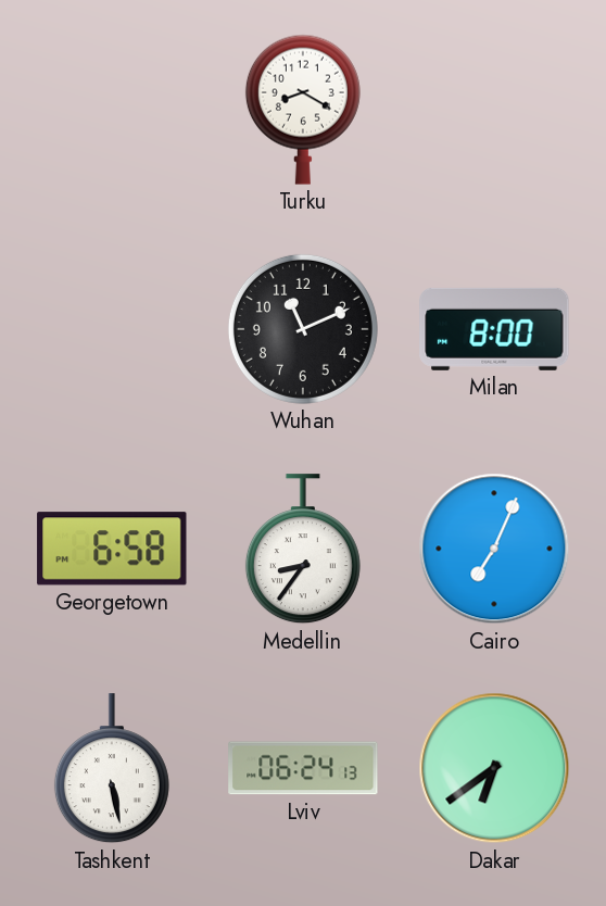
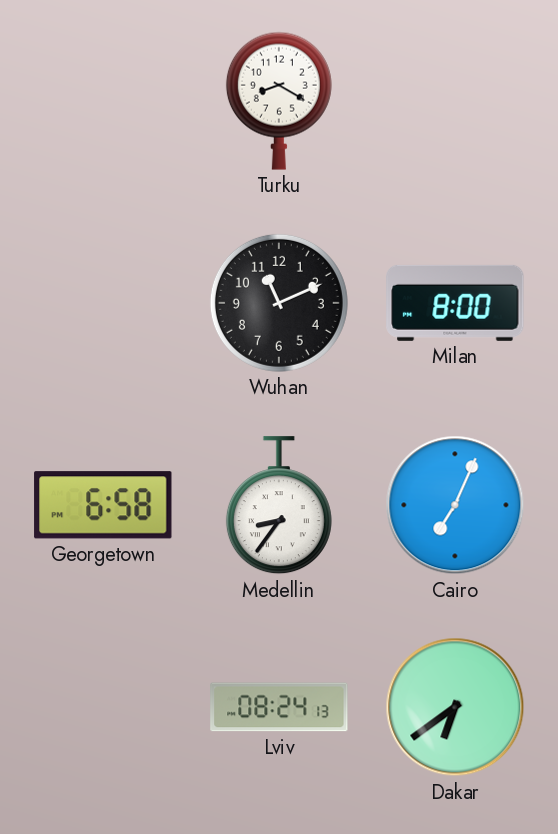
Tashkent: 5:28 -> none (112, 769)
Lviv: 06:24 -> 08:24 (279, 707)
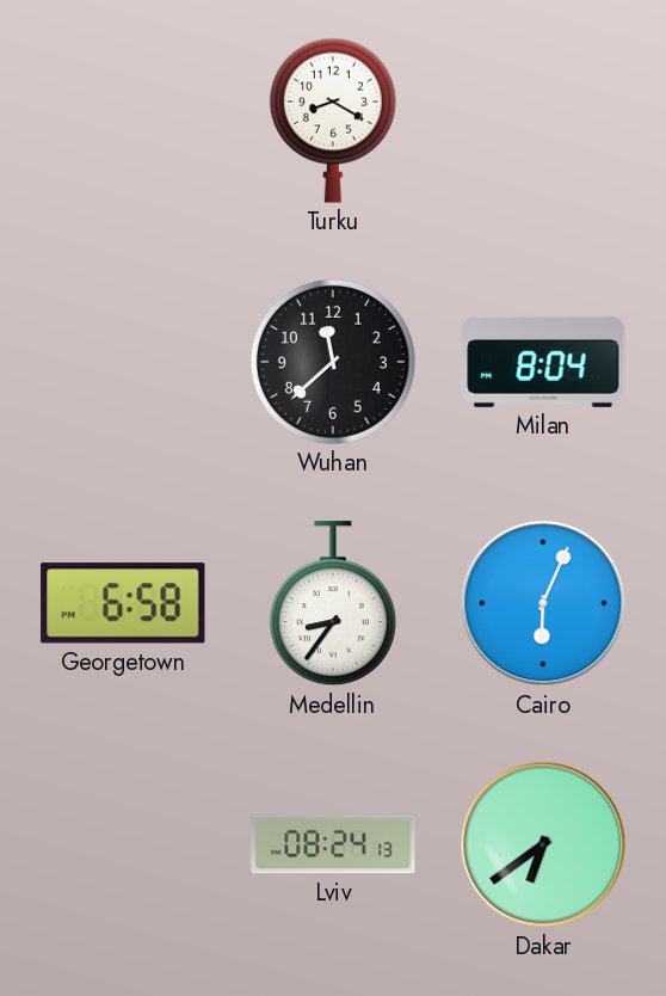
Wuhan: 11:11 -> 11:38 (333, 362)
Milan: 8:00 -> 8:04 (543, 362)
Cairo: 7:04 -> 6:04 (543, 603)
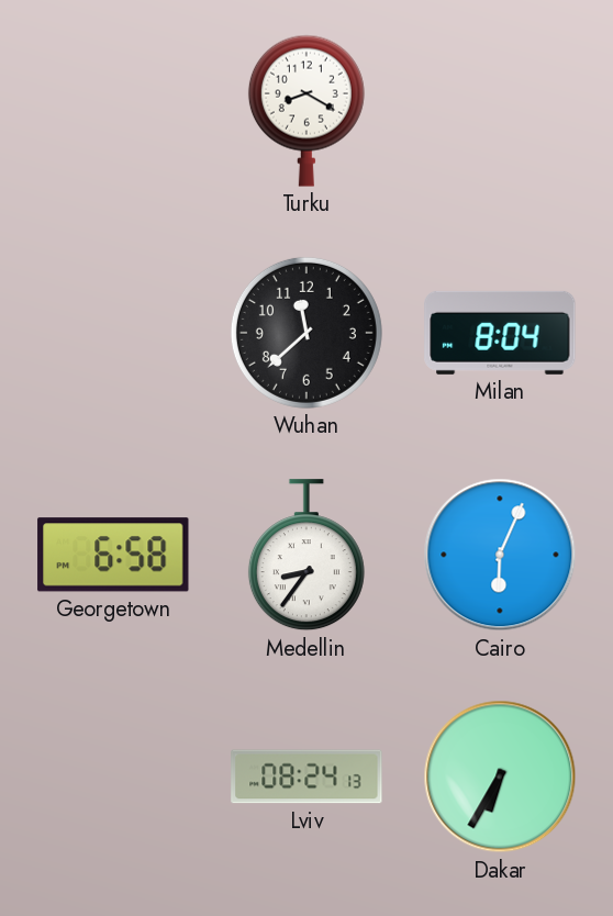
Dakar: 6:39 -> 6:35 (500, 777)
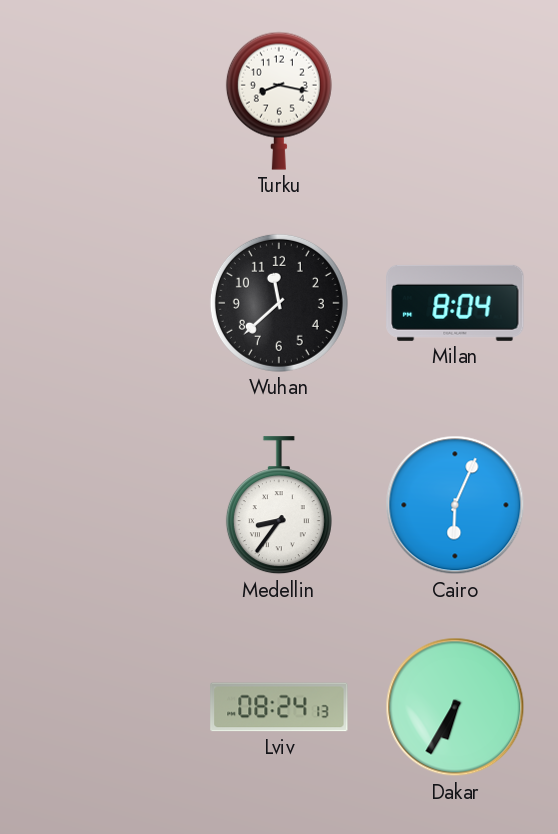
Turku: 8:20 -> 8:17 (279, 101)
Georgetown: 6:58 -> none (113, 555)
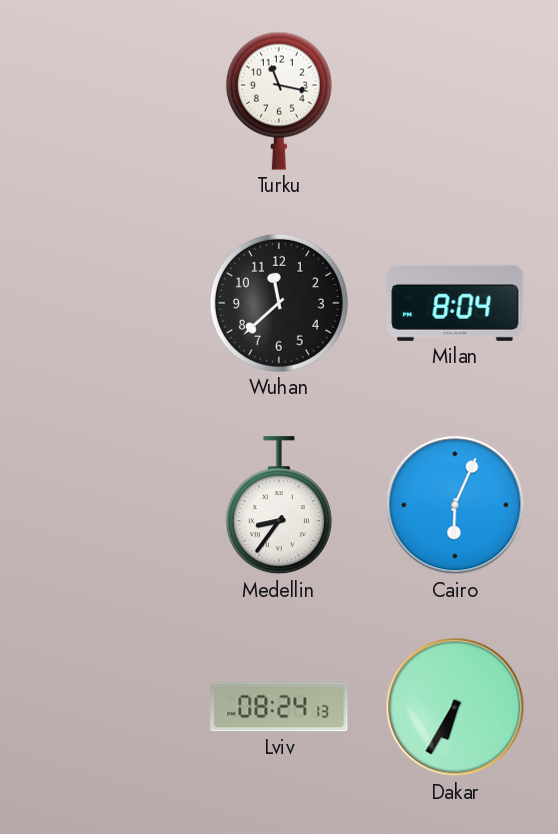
Turku: 8:17 -> 11:17 (279, 101)
